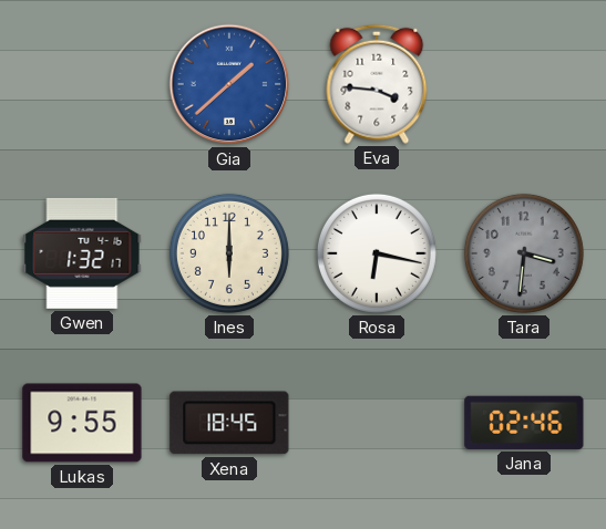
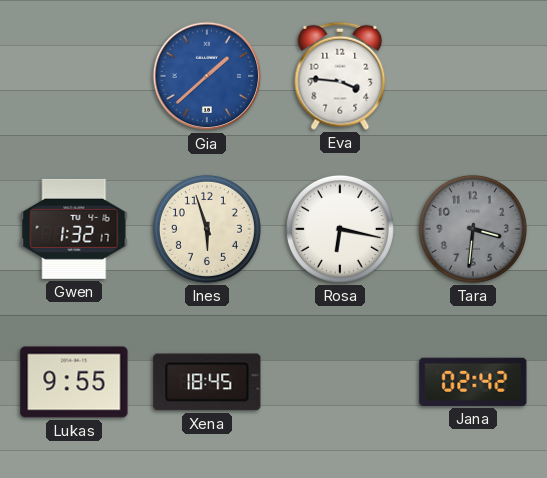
Ines: 6:00 -> 5:57 (207, 229)
Jana: 02:46 -> 02:42 (473, 382)
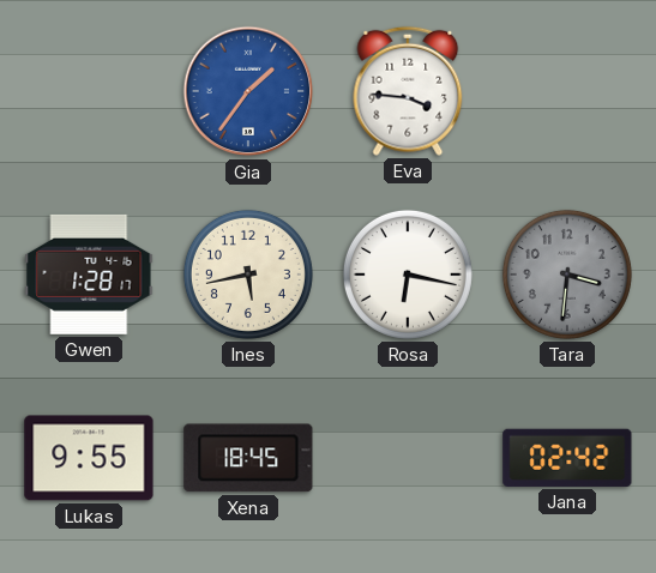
Gia: 1:38 -> 1:36 (248, 91)
Gwen: 1:32 -> 1:28 (89, 275)
Ines: 5:57 -> 5:43 (248, 275)
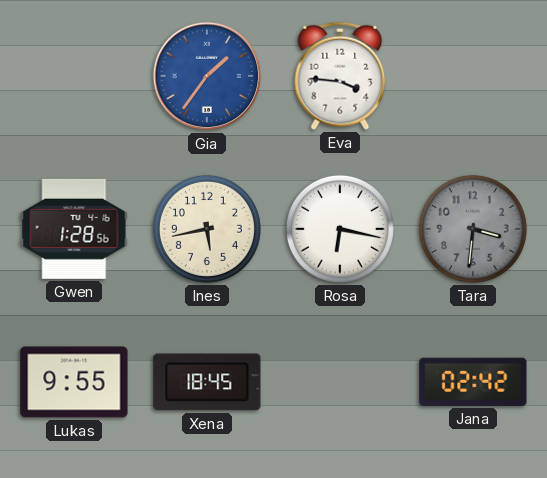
Gwen: 1:28:17 -> 1:28:56 (74, 229)
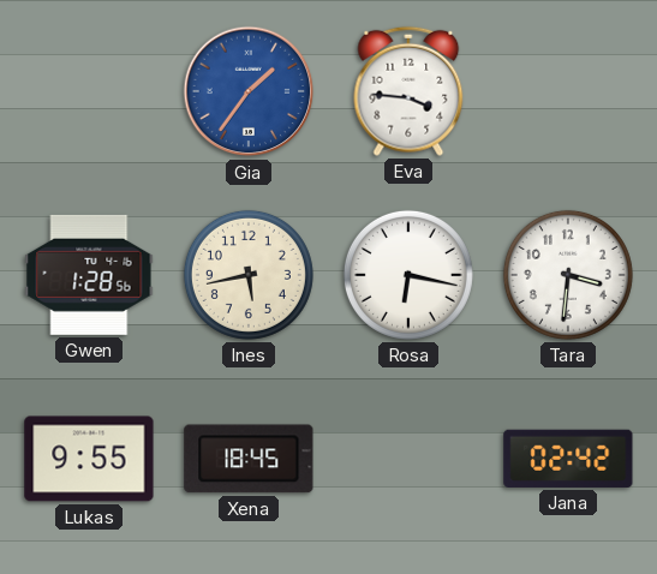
Tara dial: grey -> white (568, 275)
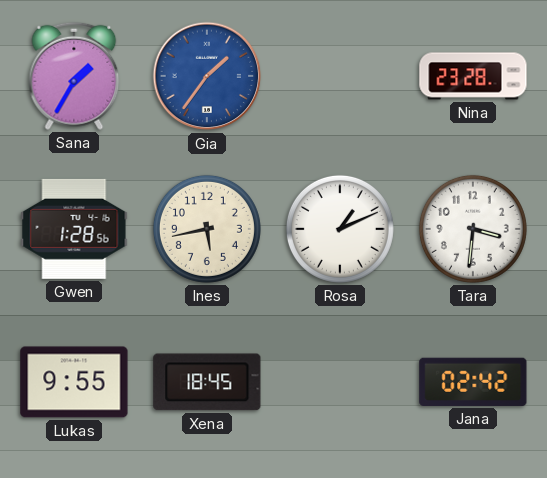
Sana: none -> 1:35 (74, 76)
Eva: 3:46 -> none (408, 91)
Nina: none -> 23:28 (473, 76)
Rosa: 6:17 -> 1:11 (340, 229)
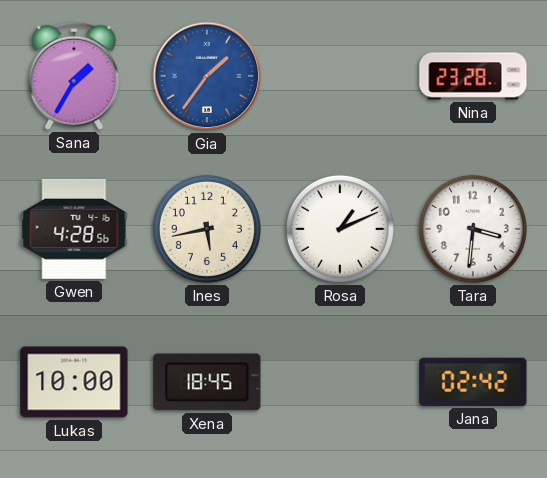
Gwen: 1:28 -> 4:28 (74, 229)
Lukas: 9:55 -> 10:00 (74, 382)
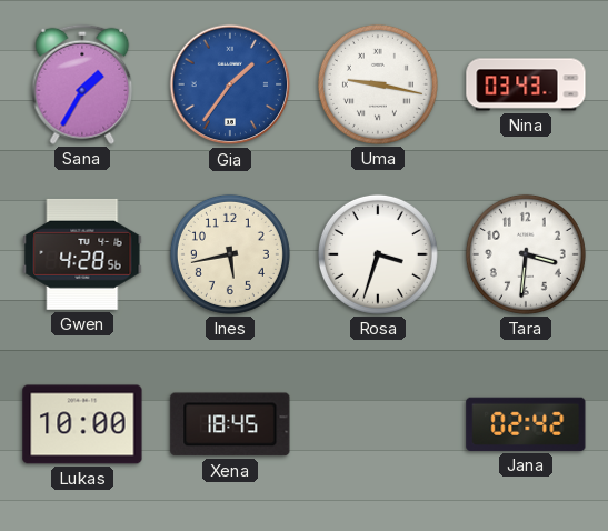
Uma: none -> 9:17 (378, 84)
Nina: 23:28 -> 03:43 (526, 84)
Rosa: 1:11 -> 3:33 (378, 254)
